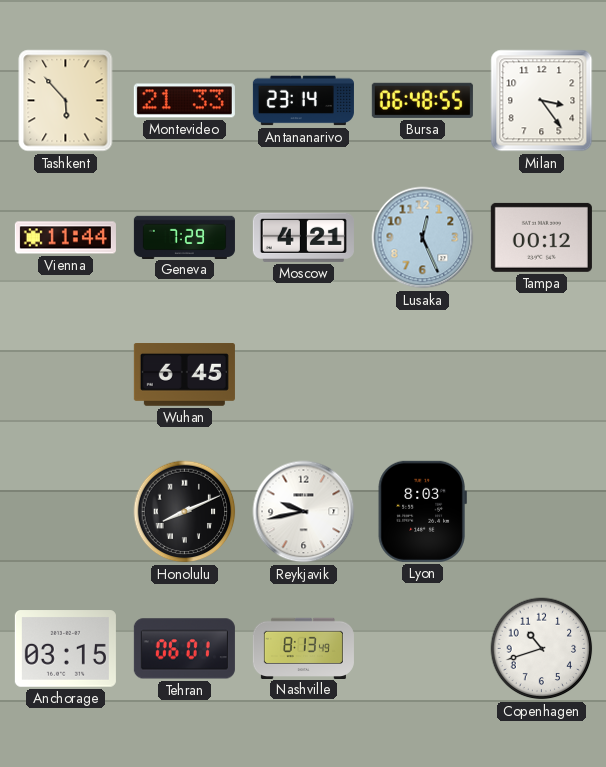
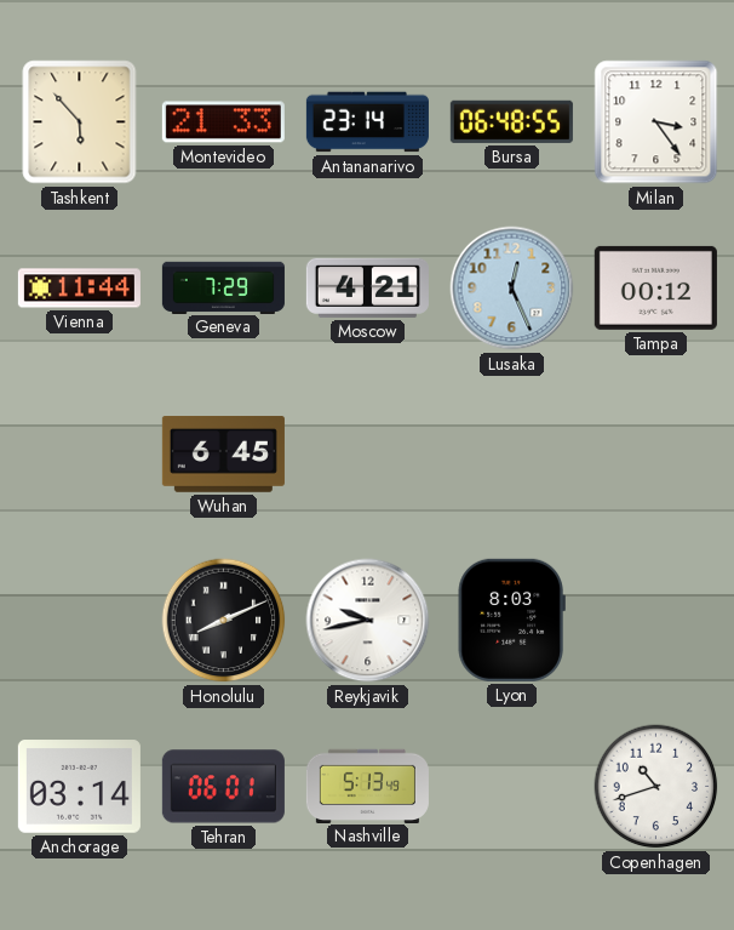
Anchorage: 03:15 -> 03:14 (79, 787)
Nashville: 8:13 -> 5:13 (367, 786)
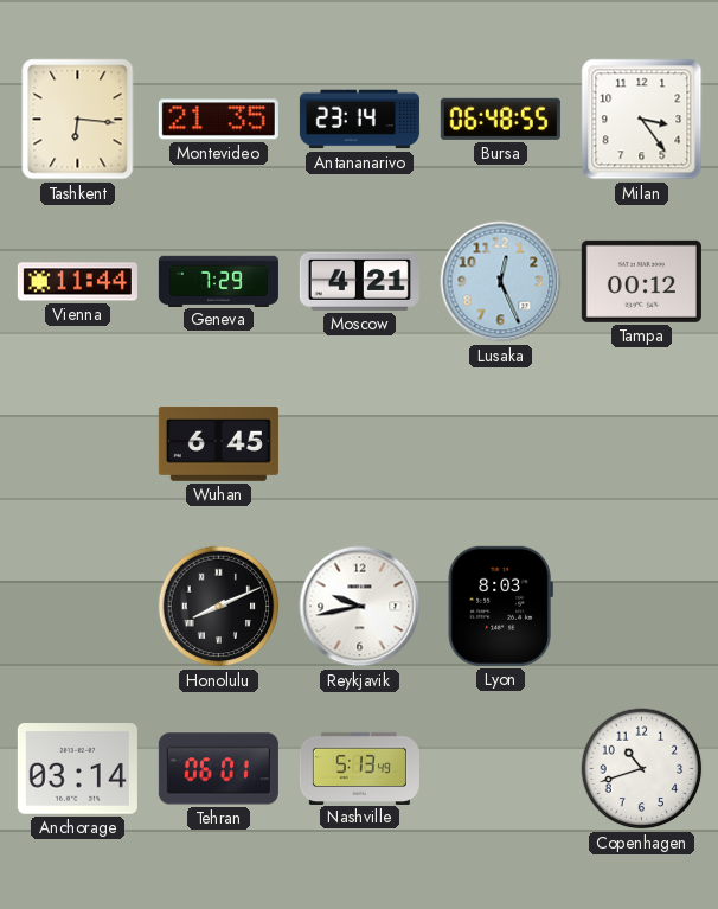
Tashkent: 5:53 -> 6:16 (78, 120)
Montevideo: 21:33 -> 21:35 (218, 120)
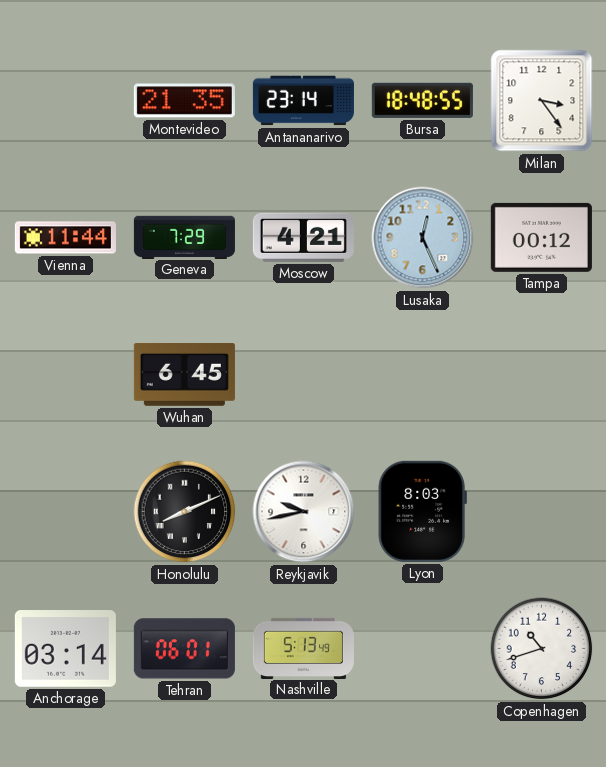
Tashkent: 6:16 -> none (78, 120)
Bursa: 06:48 -> 18:48 (422, 100)
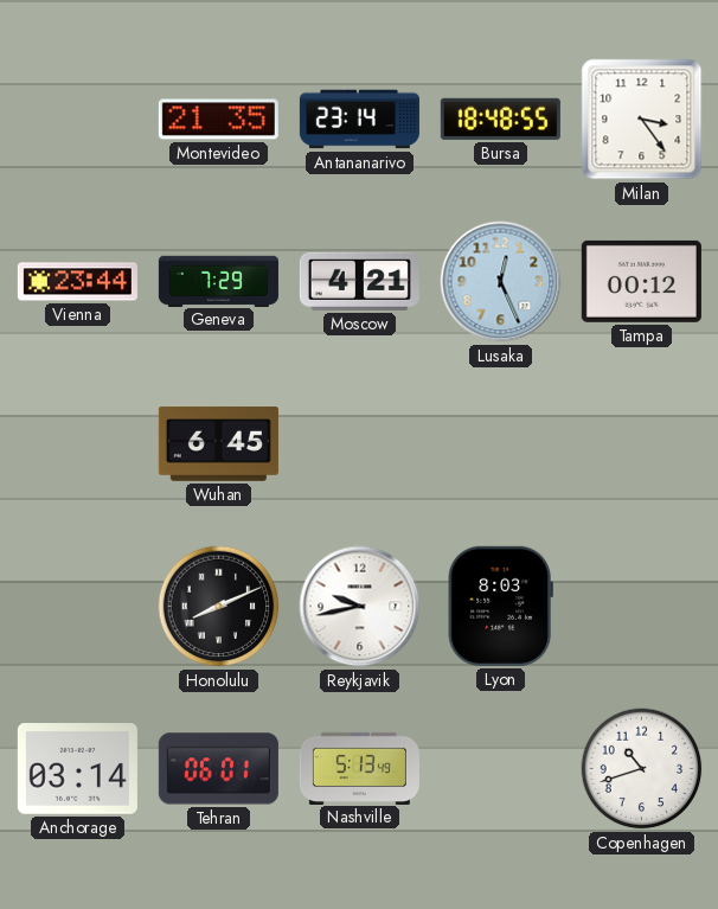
Vienna: 11:44 -> 23:44 (77, 282)
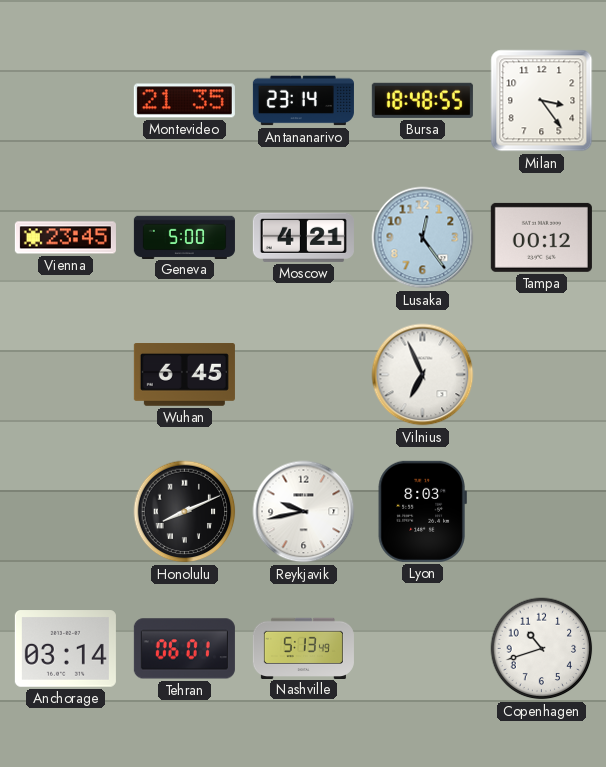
Vienna: 23:44 -> 23:45 (65, 238)
Geneva: 7:29 -> 5:00 (184, 237)
Lusaka: 12:26 -> 12:24 (423, 238)
Vilnius: none -> 6:56 (423, 375)
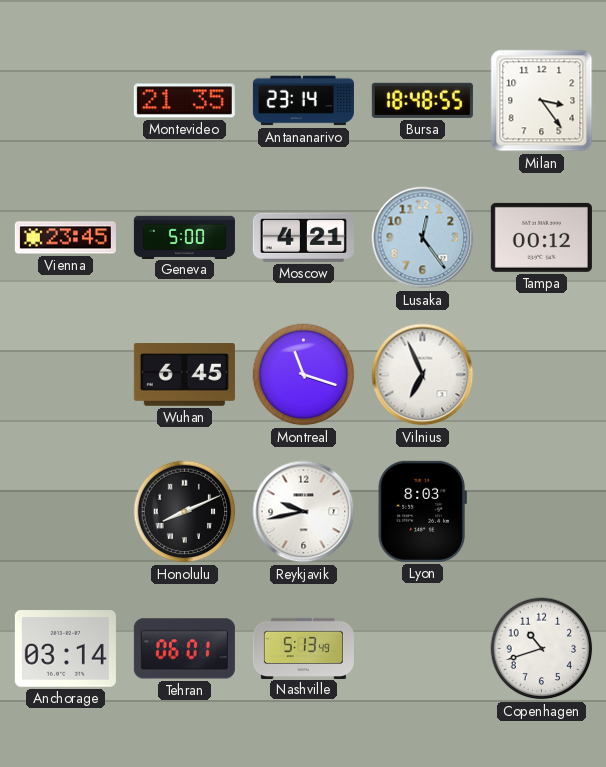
Montreal: none -> 11:18 (304, 375)
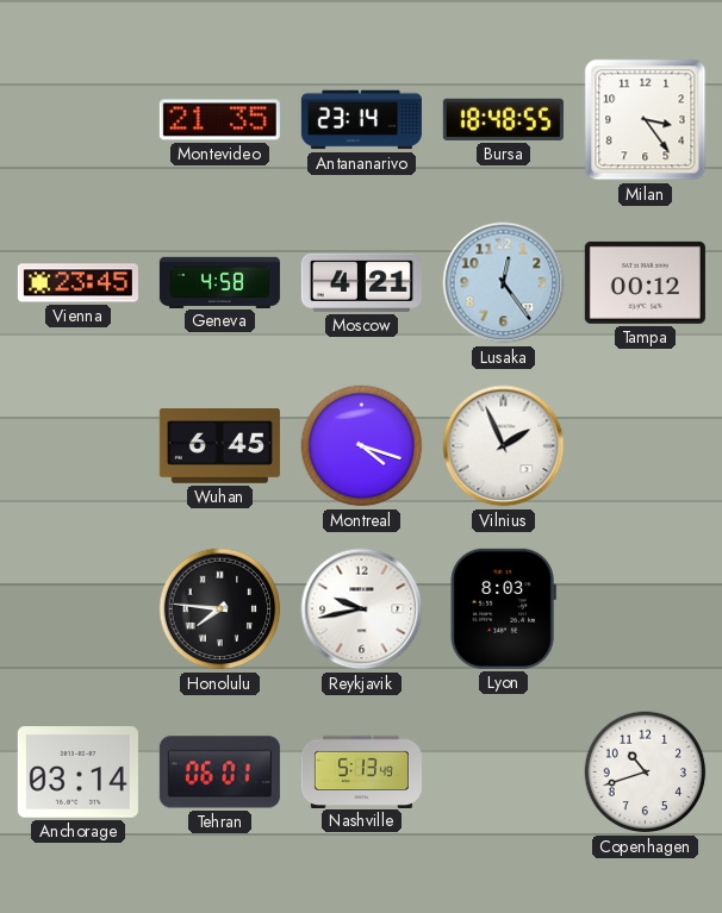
Geneva: 5:00 -> 4:58 (219, 282)
Montreal: 11:18 -> 4:18 (362, 446)
Vilnius: 6:56 -> 1:56 (504, 446)
Honolulu: 8:11 -> 7:46 (220, 609)
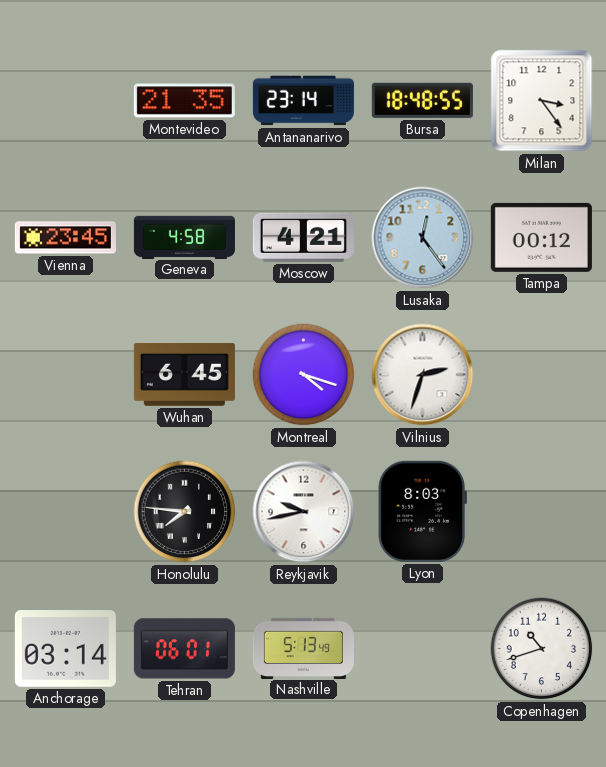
Vilnius: 1:56 -> 2:33 (423, 375)
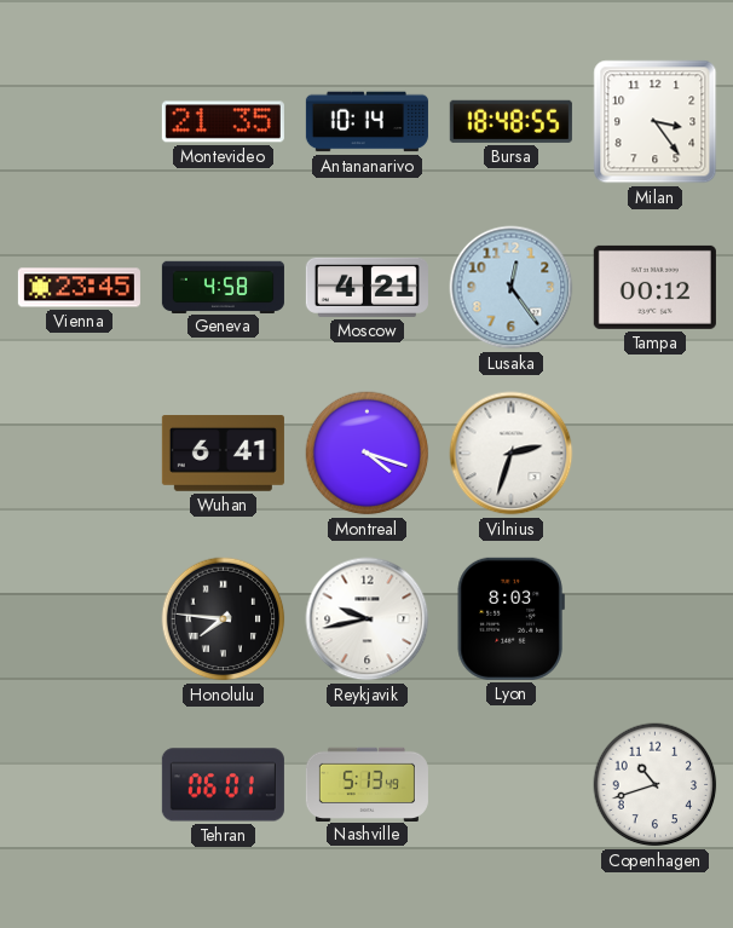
Antananarivo: 23:14 -> 10:14 (366, 122)
Wuhan: 6:45 -> 6:41 (223, 454)
Anchorage: 03:14 -> none (65, 649)
